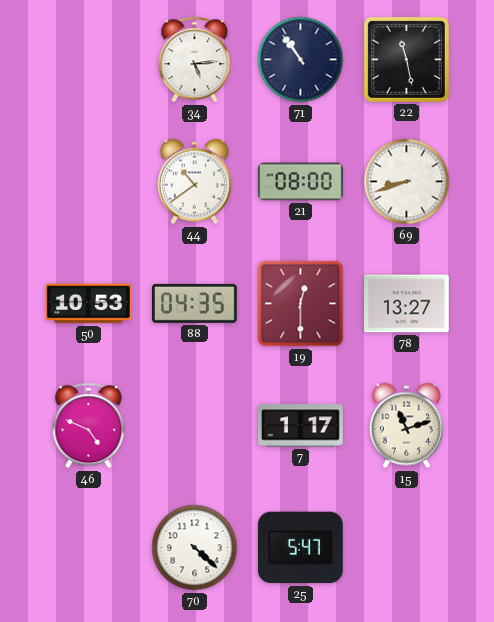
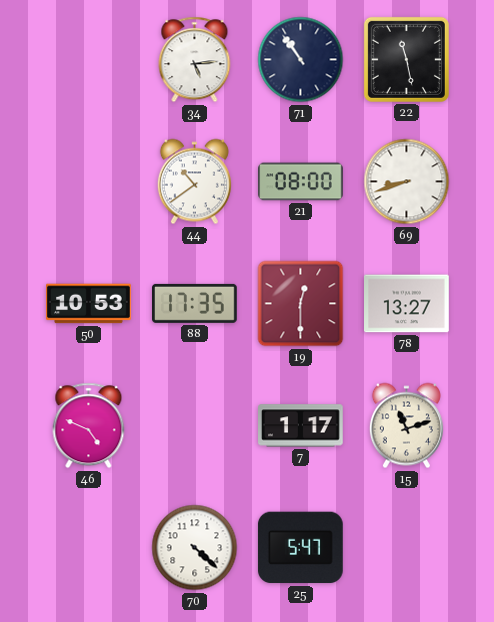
88: 04:35 -> 17:35 (195, 303)
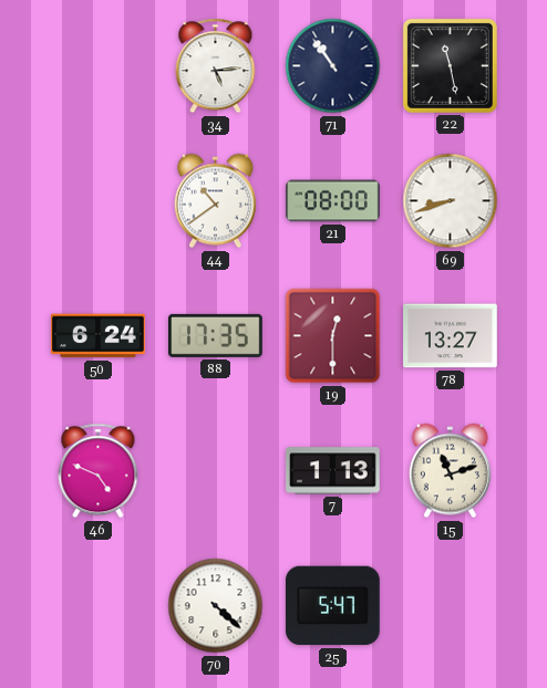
50: 10:53 -> 6:24 (99, 336)
7: 1:17 -> 1:13 (333, 471)
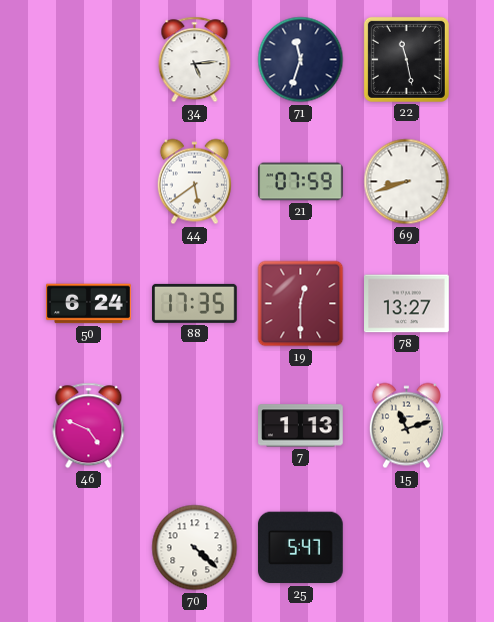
71: 10:54 -> 11:33 (301, 60)
44: 10:39 -> 5:39 (194, 182)
21: 08:00 -> 07:59 (301, 182)
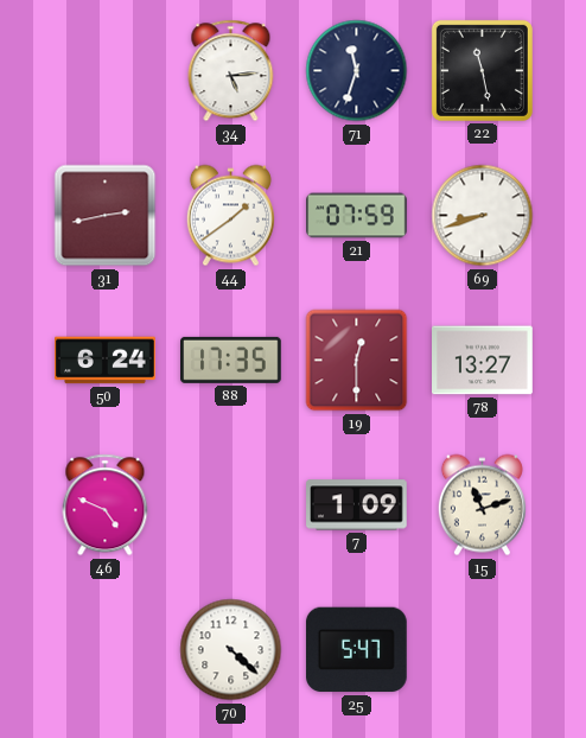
31: none -> 2:43 (106, 216)
44: 5:39 -> 1:39 (230, 216)
7: 1:13 -> 1:09 (357, 505)
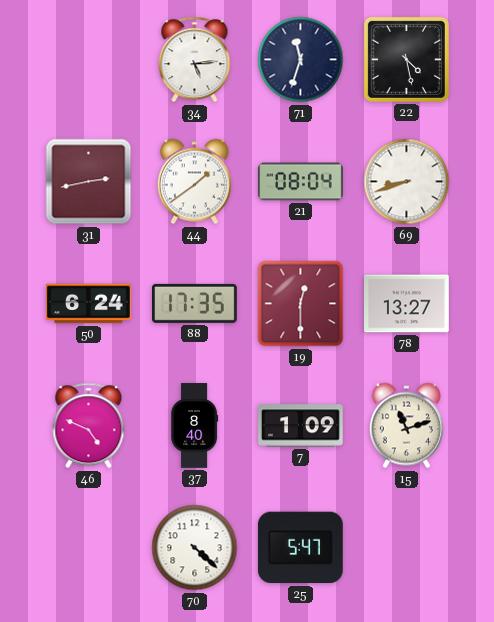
22: 11:28 -> 4:28 (406, 59)
21: 07:59 -> 08:04 (301, 182)
37: none -> 8:40 (195, 426)
